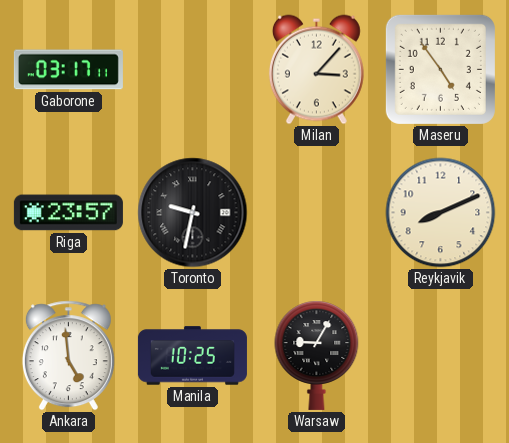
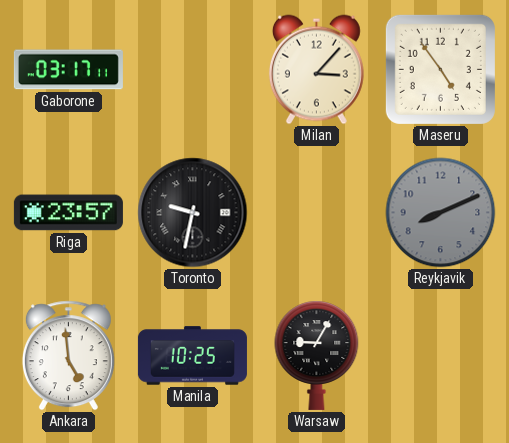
Reykjavik dial: cream -> grey (441, 213)
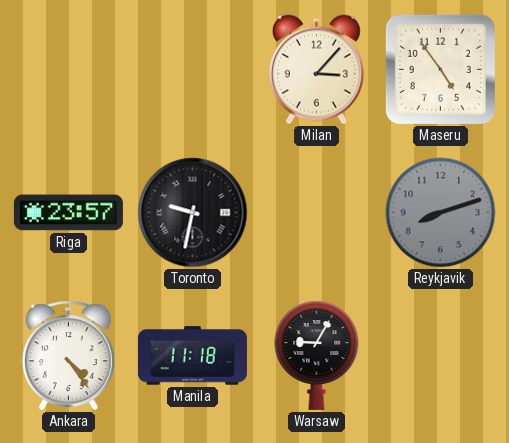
Gaborone: 03:17 -> none (68, 70)
Reykjavik: 8:11 -> 8:12 (441, 213)
Ankara: 4:59 -> 4:24 (68, 356)
Manila: 10:25 -> 11:18 (192, 356)
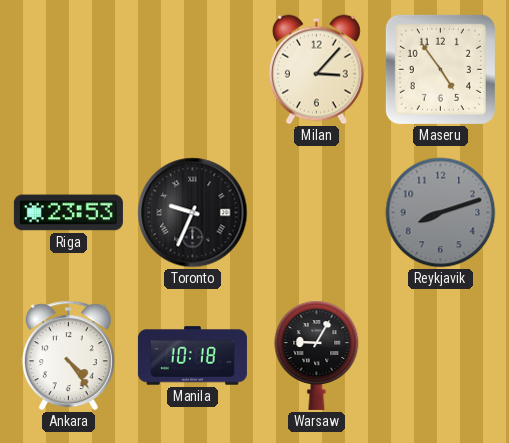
Riga: 23:57 -> 23:53 (68, 213)
Toronto: 9:32 -> 9:34 (193, 213)
Manila: 11:18 -> 10:18 (192, 356)
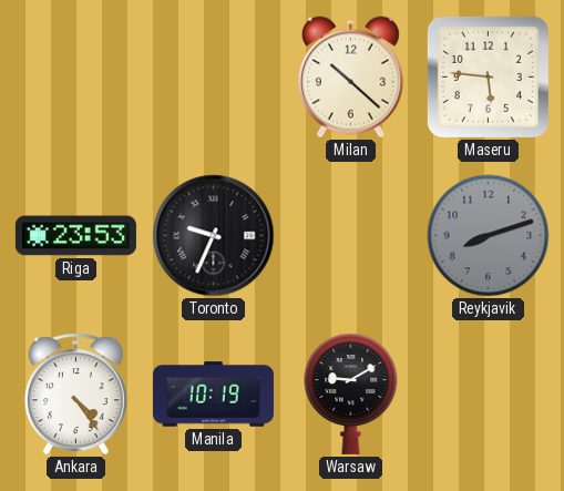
Milan: 3:07 -> 10:22 (350, 78)
Maseru: 4:54 -> 5:46 (488, 76)
Manila: 10:18 -> 10:19 (213, 395)
Warsaw: 9:05 -> 9:10 (351, 393)
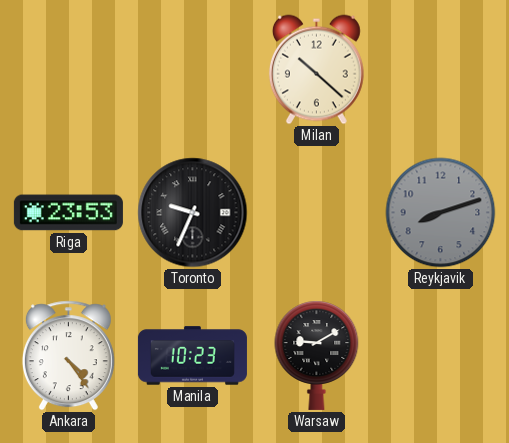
Maseru: 5:46 -> none (488, 76)
Manila: 10:19 -> 10:23 (192, 356)
